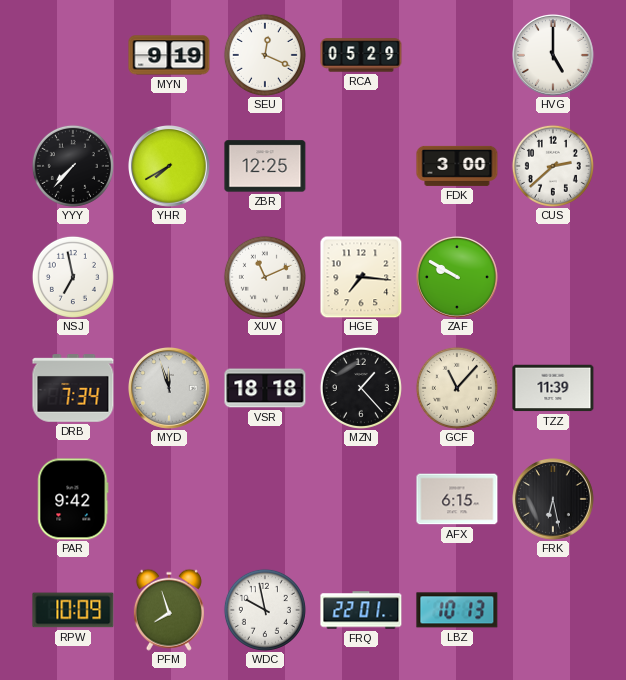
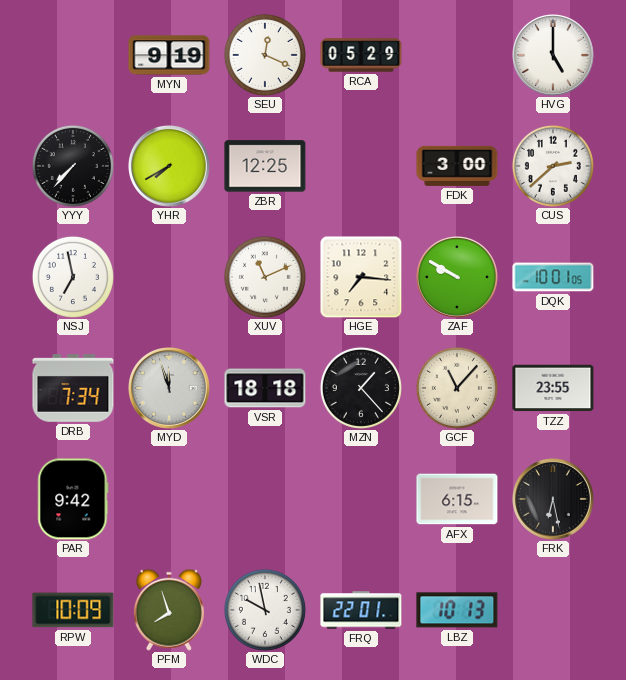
DQK: none -> 10:01 (553, 277)
TZZ: 11:39 -> 23:55 (553, 388)
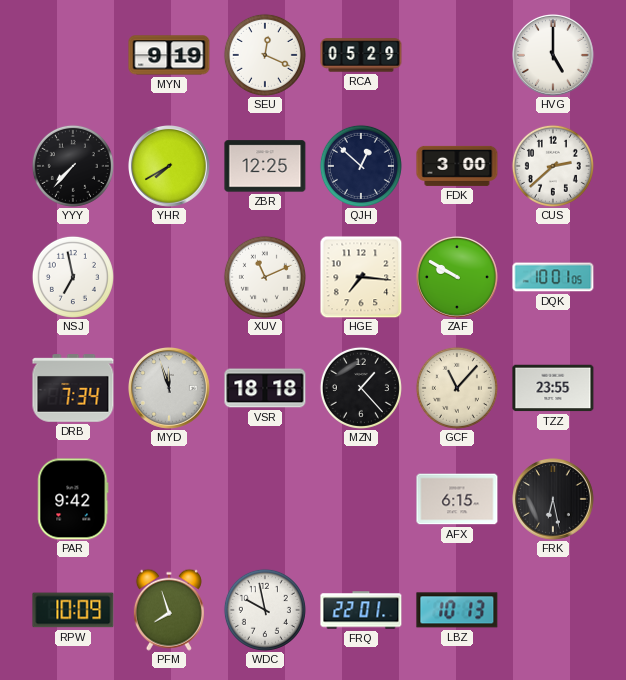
QJH: none -> 12:52 (361, 166)
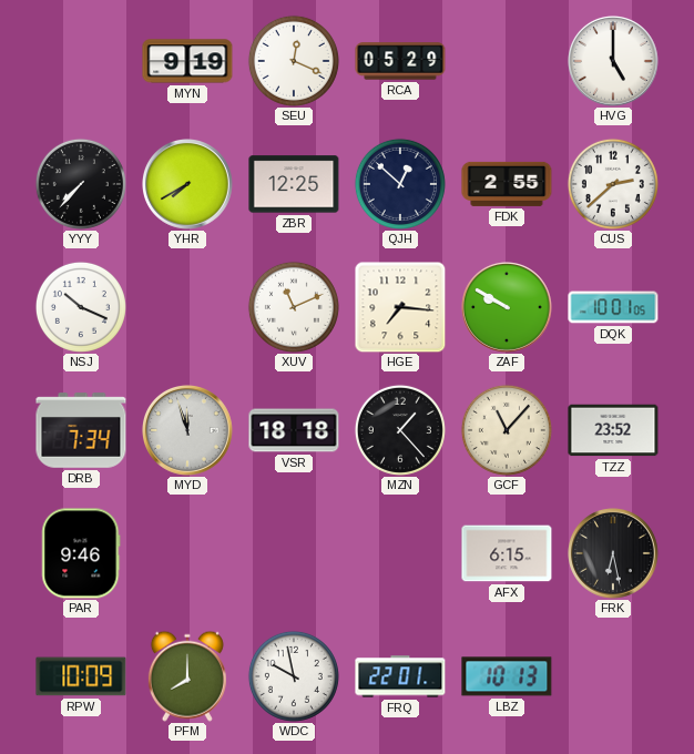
FDK: 3:00 -> 2:55 (507, 184)
NSJ: 6:58 -> 10:19 (81, 307)
TZZ: 23:55 -> 23:52 (613, 430)
PAR: 9:42 -> 9:46 (81, 553)
PFM: 7:57 -> 8:00 (187, 676)
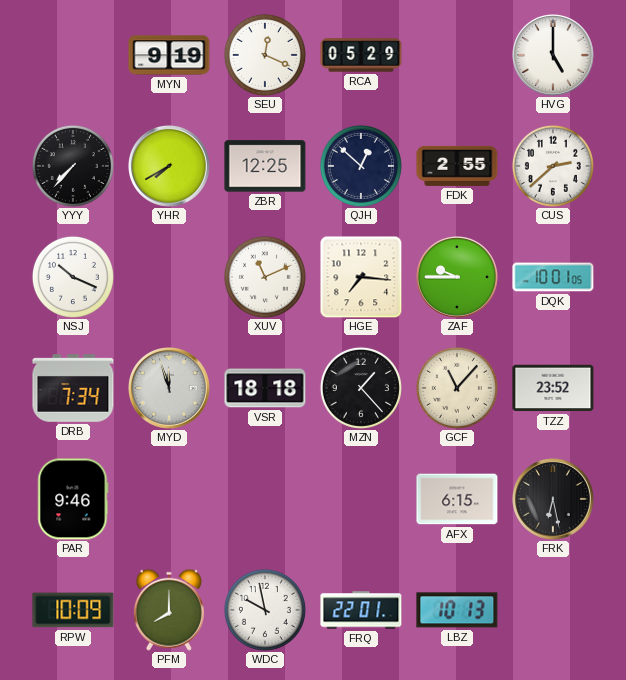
ZAF: 9:50 -> 9:45 (458, 278)
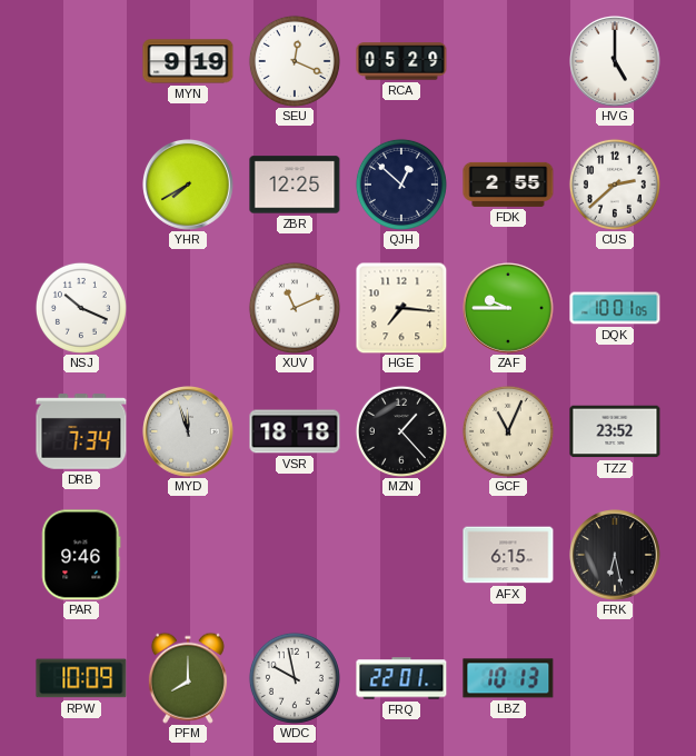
YYY: 7:37 -> none (73, 166)
GCF: 11:07 -> 11:04 (508, 431)
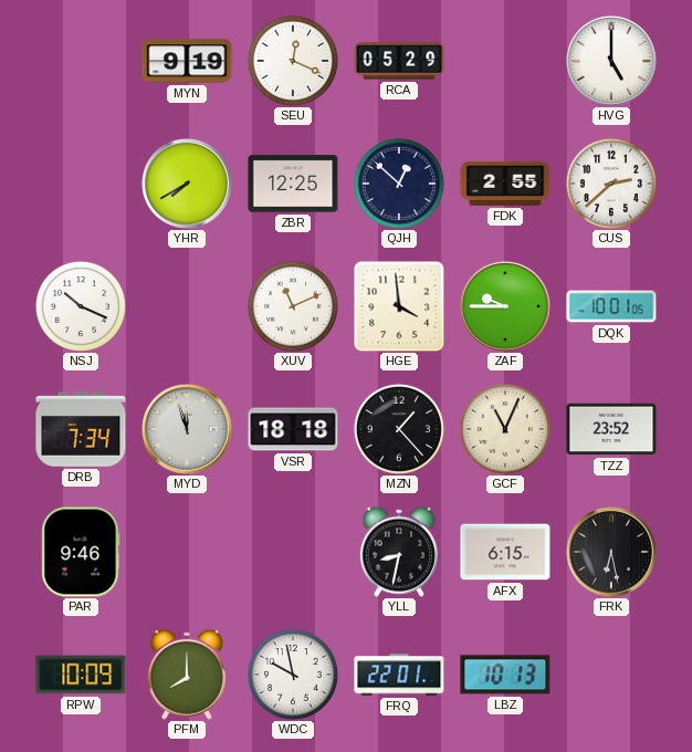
HGE: 7:16 -> 3:59 (399, 306)
YLL: none -> 8:32 (399, 552)
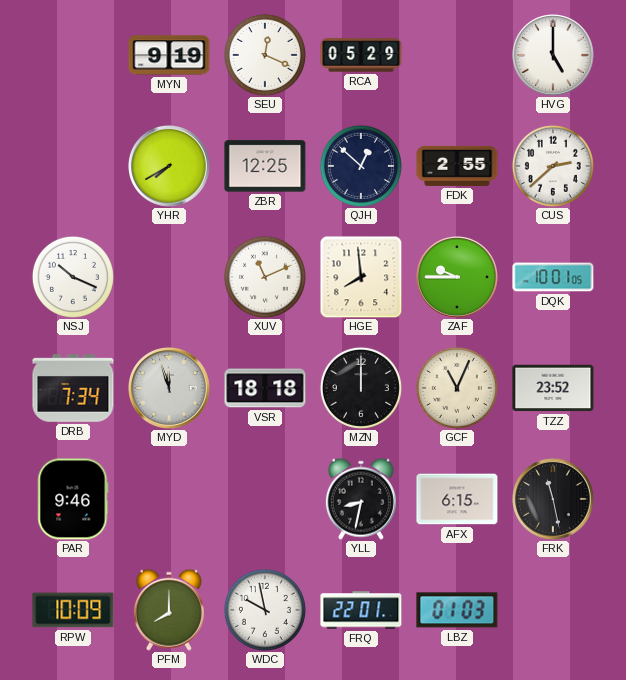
HGE: 3:59 -> 7:59 (361, 277)
MZN: 1:23 -> 12:00 (361, 388)
FRK: 6:28 -> 11:28 (554, 500)
LBZ: 10:13 -> 01:03 (457, 610)
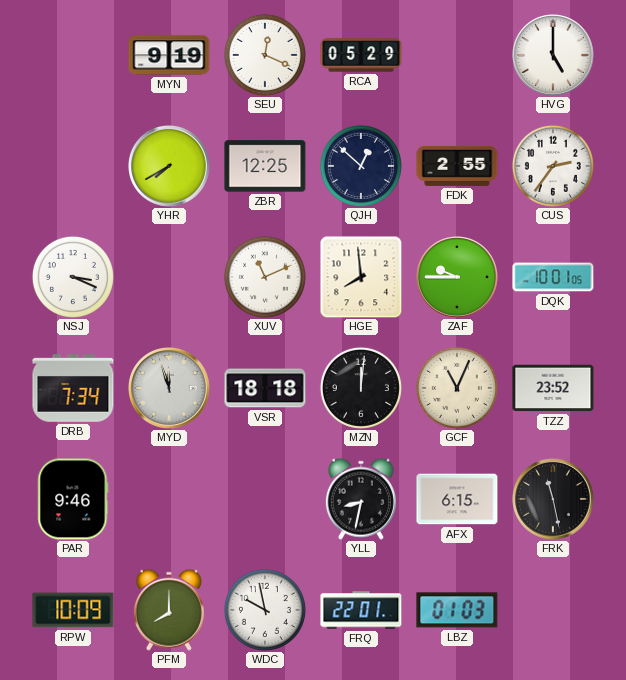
CUS: 2:38 -> 2:36 (553, 166)
NSJ: 10:19 -> 3:19 (73, 277)
MZN: 12:00 -> 12:01 (361, 388)
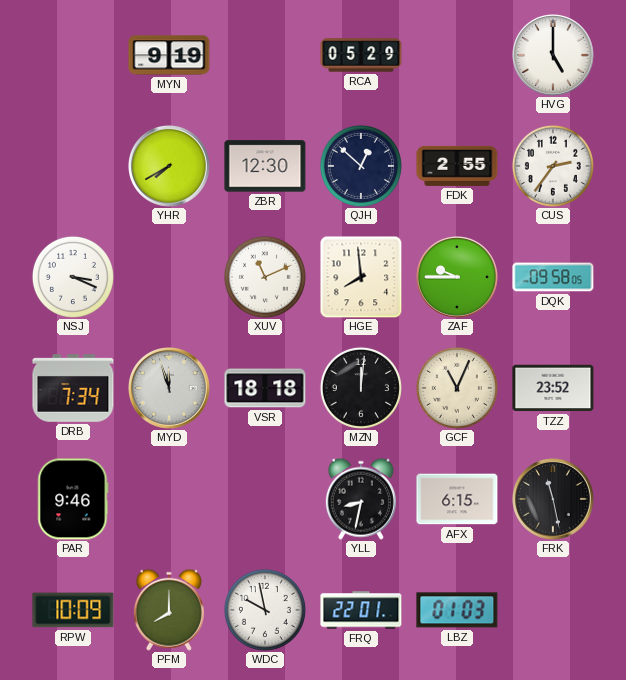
SEU: 12:19 -> none (265, 55)
ZBR: 12:25 -> 12:30 (265, 166)
DQK: 10:01 -> 09:58 (553, 277)
